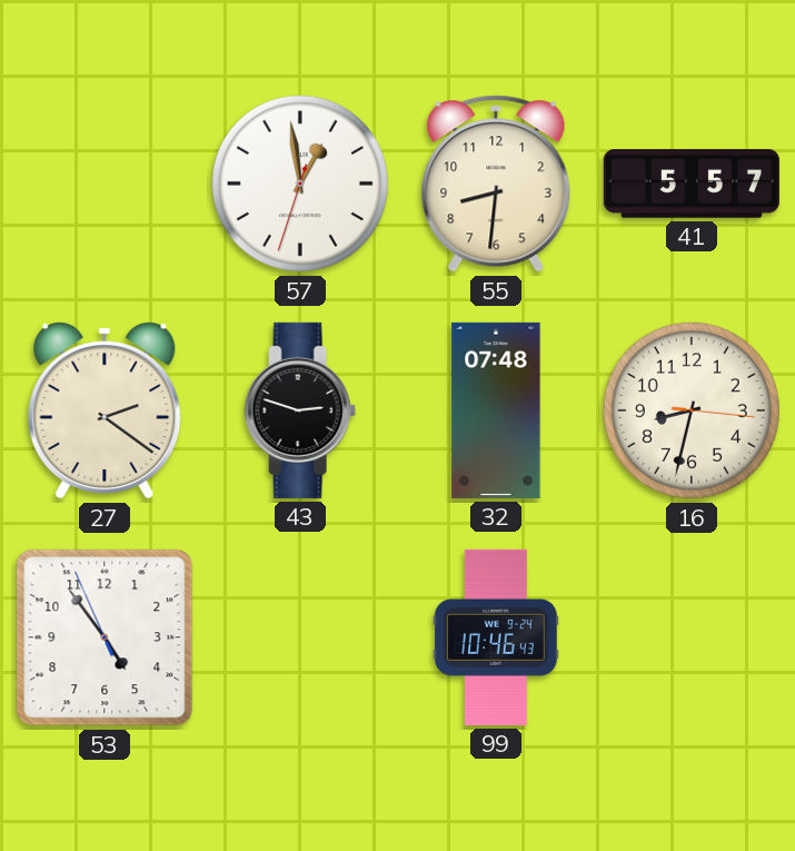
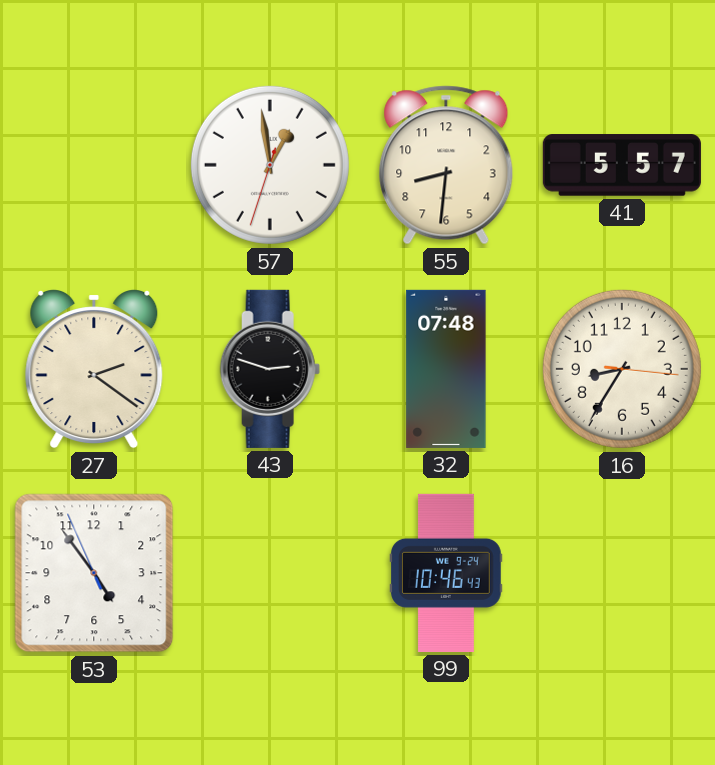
16: 8:32 -> 8:35 (622, 369)
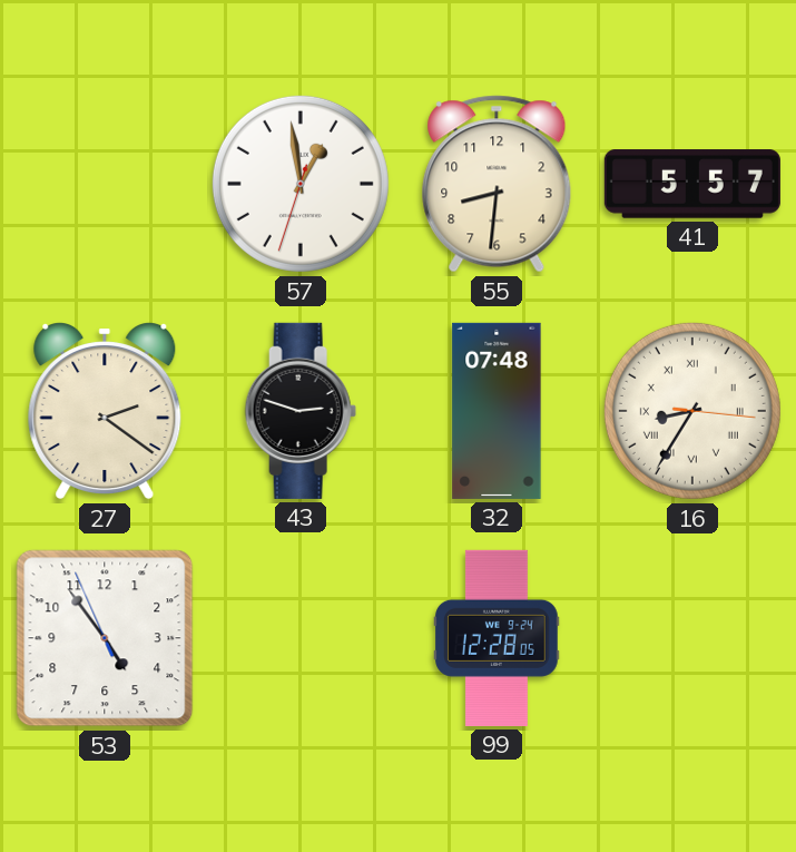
16 numerals: Arabic -> Roman (692, 411)
99: 10:46 -> 12:28 (498, 638)
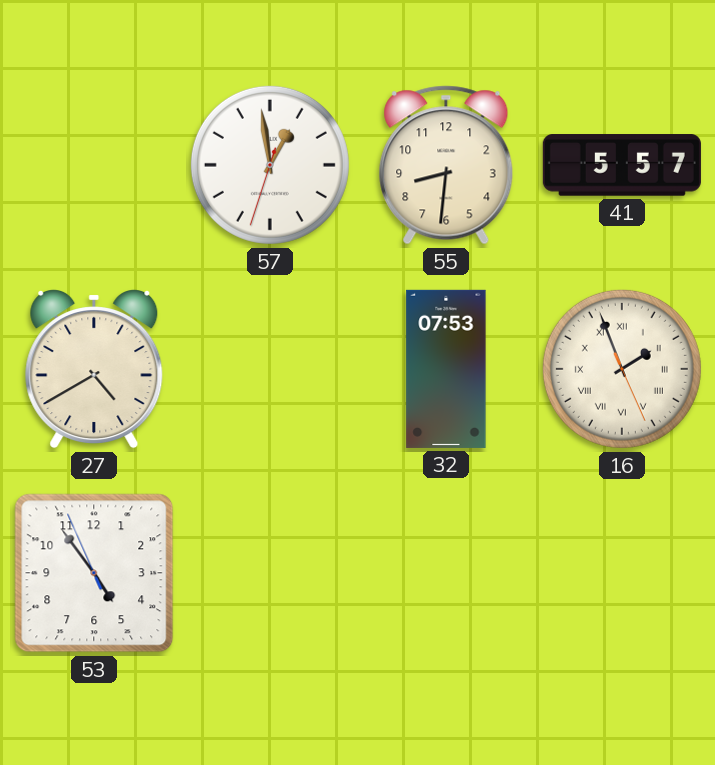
27: 2:21 -> 4:40 (94, 370)
43: 2:48 -> none (301, 411)
32: 07:48 -> 07:53 (446, 369)
16: 8:35 -> 1:56 (622, 369)
99: 12:28 -> none (498, 638)
